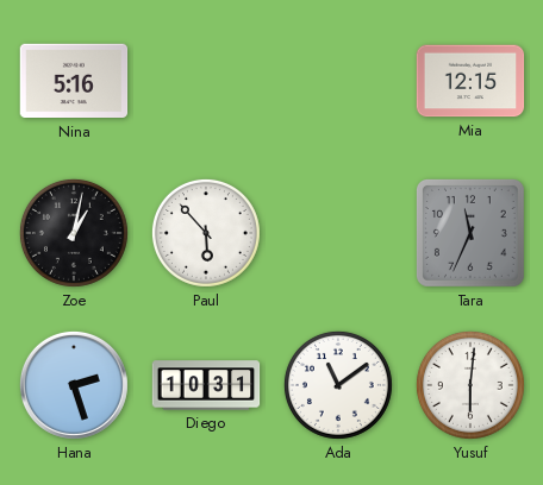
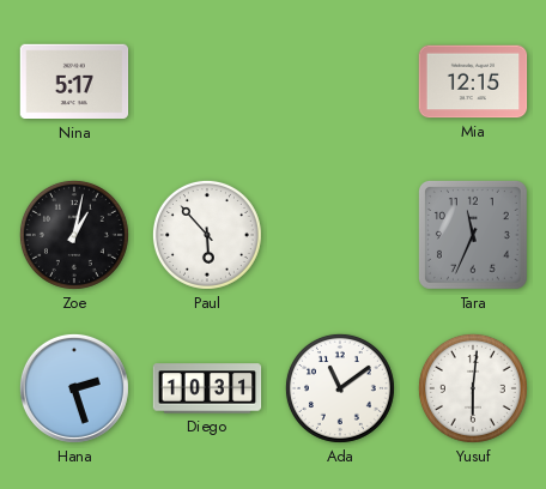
Nina: 5:16 -> 5:17 (74, 81)
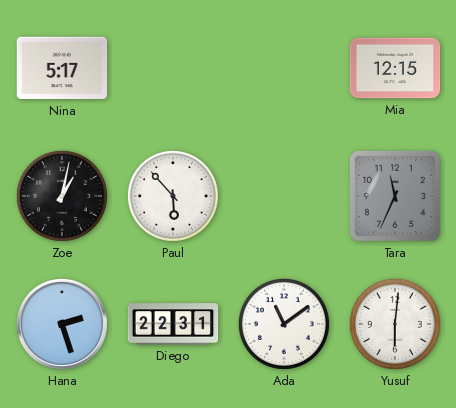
Diego: 10:31 -> 22:31 (173, 324)
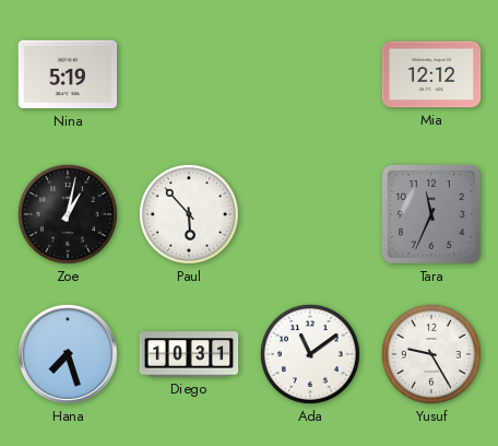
Nina: 5:17 -> 5:19 (68, 74)
Mia: 12:15 -> 12:12 (431, 74)
Hana: 2:27 -> 7:27 (68, 354)
Diego: 22:31 -> 10:31 (189, 354)
Yusuf: 6:01 -> 9:25 (431, 354)
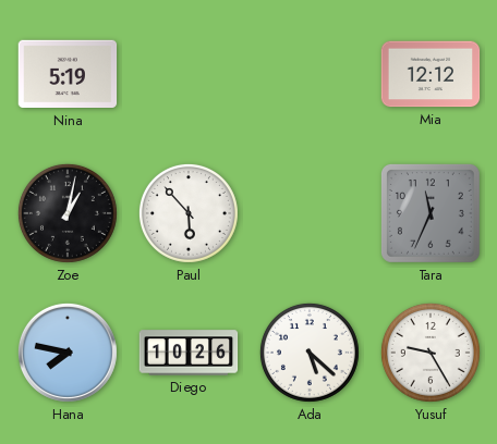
Hana: 7:27 -> 7:47 (68, 353)
Diego: 10:31 -> 10:26 (189, 353)
Ada: 11:09 -> 5:22 (310, 353)
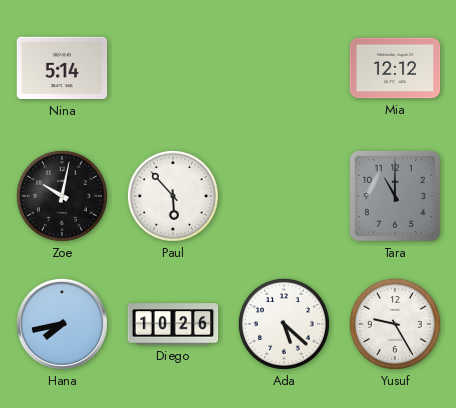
Nina: 5:19 -> 5:14 (62, 68)
Zoe: 1:02 -> 10:02 (62, 196)
Tara: 11:34 -> 11:00 (395, 196)
Hana: 7:47 -> 7:43 (62, 324)
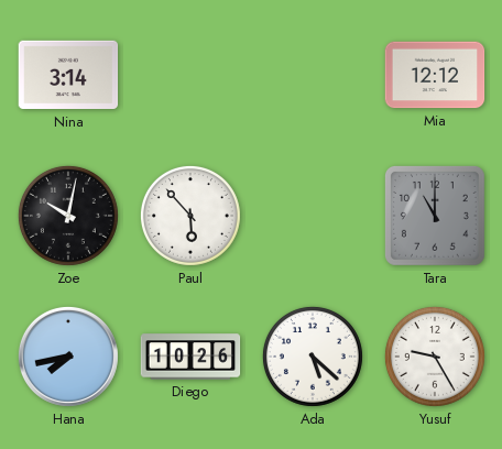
Nina: 5:14 -> 3:14 (68, 75)
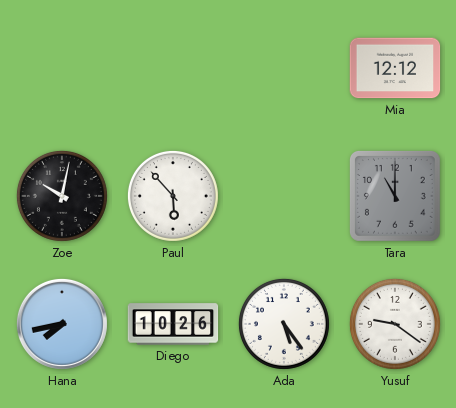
Nina: 3:14 -> none (68, 75)
Ada: 5:22 -> 5:24 (284, 324)
Yusuf: 9:25 -> 9:21 (395, 324)
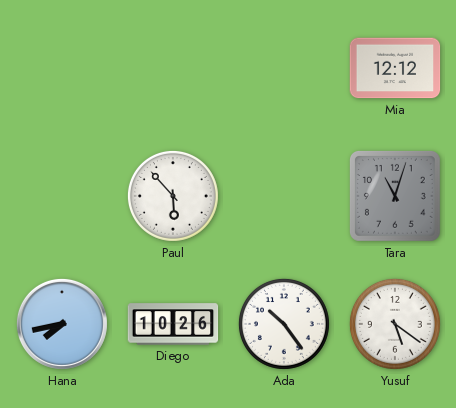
Zoe: 10:02 -> none (62, 196)
Tara: 11:00 -> 11:03 (395, 196)
Ada: 5:24 -> 10:24 (284, 324)
Yusuf: 9:21 -> 5:21 (395, 324)
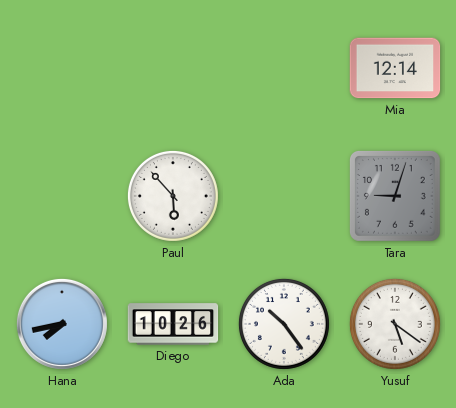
Mia: 12:12 -> 12:14 (395, 68)
Tara: 11:03 -> 9:03 (395, 196)
